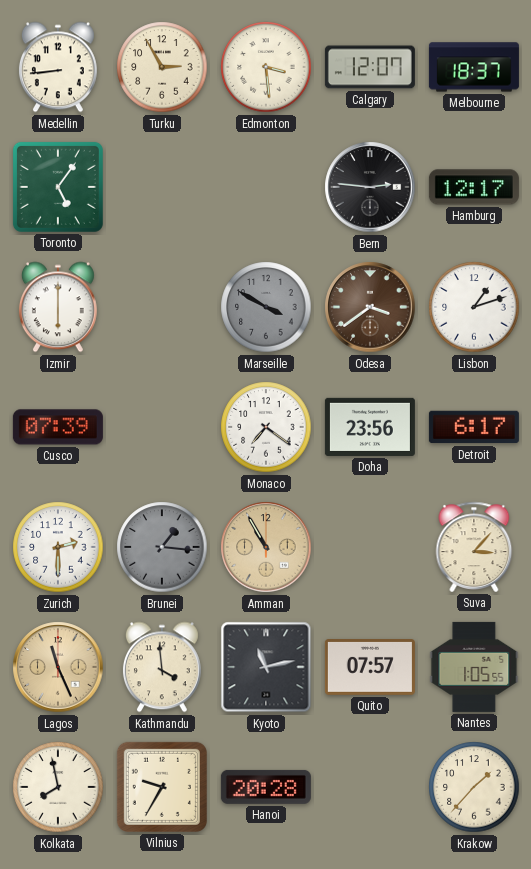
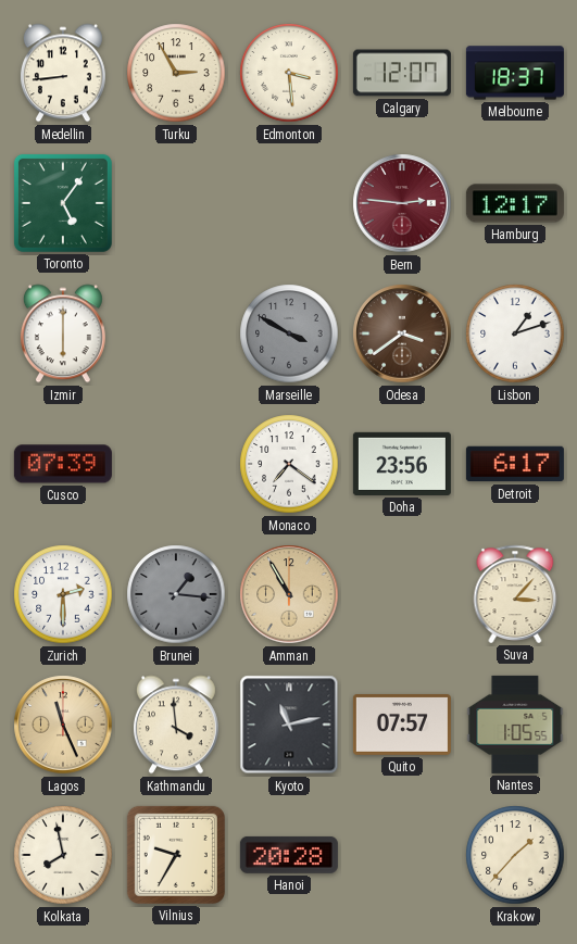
Bern dial: black -> burgundy (402, 203)
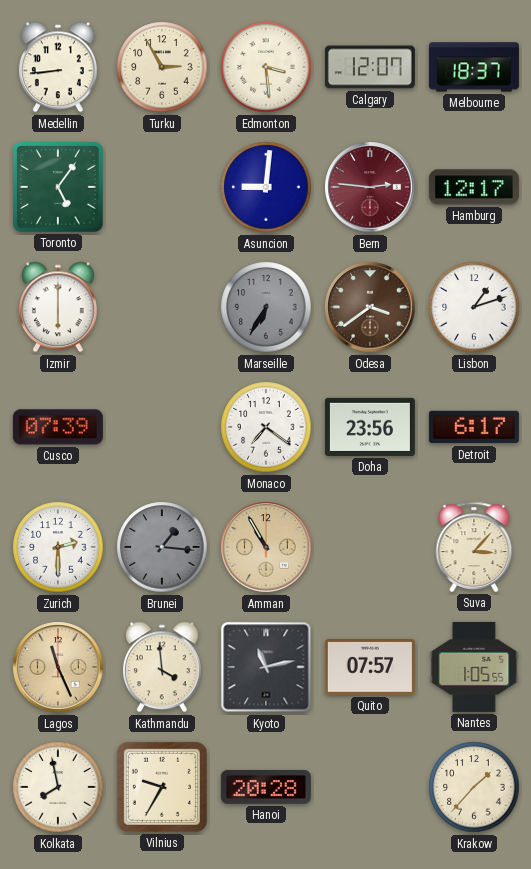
Asuncion: none -> 9:01 (266, 187)
Marseille: 3:50 -> 6:35 (266, 307)
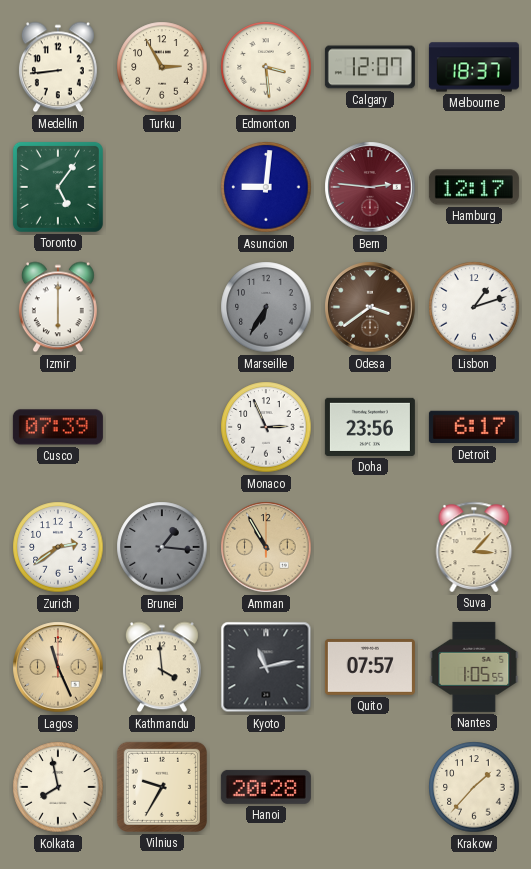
Monaco: 7:21 -> 2:56 (266, 427)
Zurich: 2:30 -> 2:39 (58, 547)
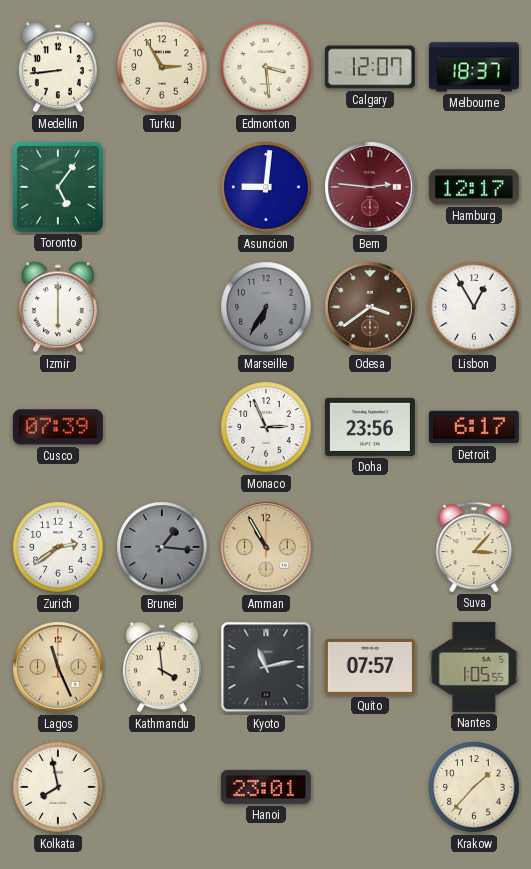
Lisbon: 1:12 -> 12:55 (474, 307)
Vilnius: 9:35 -> none (162, 787)
Hanoi: 20:28 -> 23:01 (266, 787)
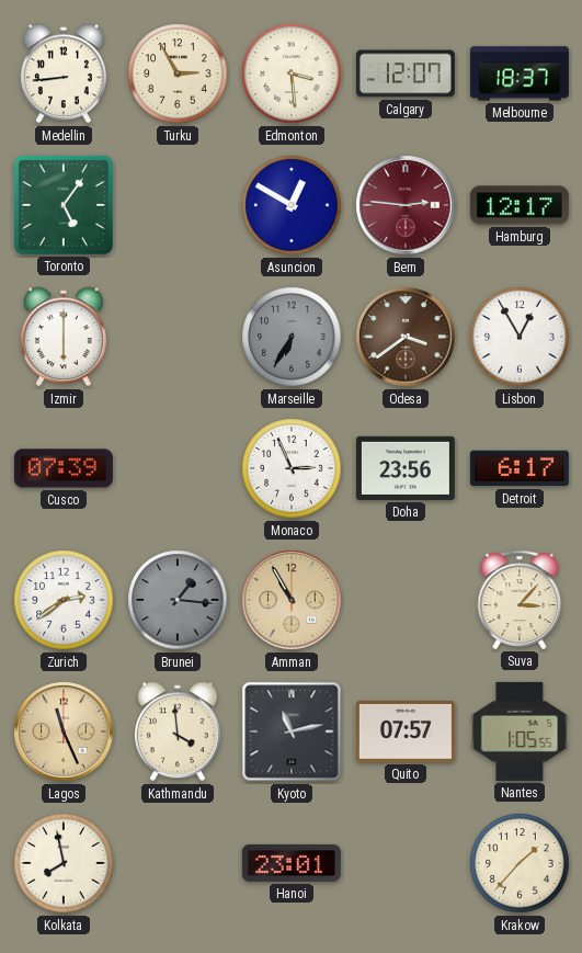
Asuncion: 9:01 -> 12:50 (292, 205)
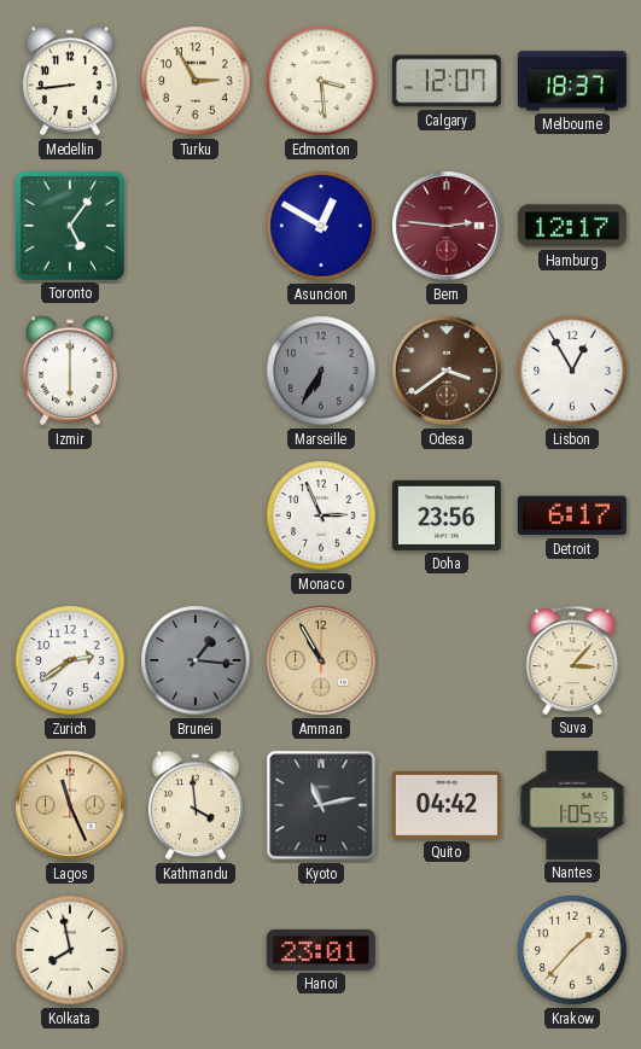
Cusco: 07:39 -> none (64, 468)
Quito: 07:57 -> 04:42 (447, 806)
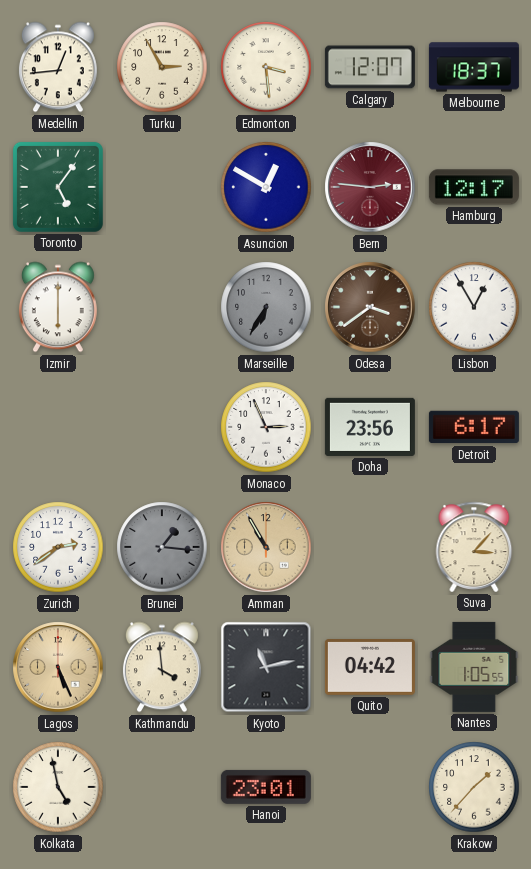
Medellin: 8:44 -> 12:44 (58, 67)
Lagos: 11:26 -> 5:26 (58, 667)
Kolkata: 7:58 -> 4:58 (58, 787)
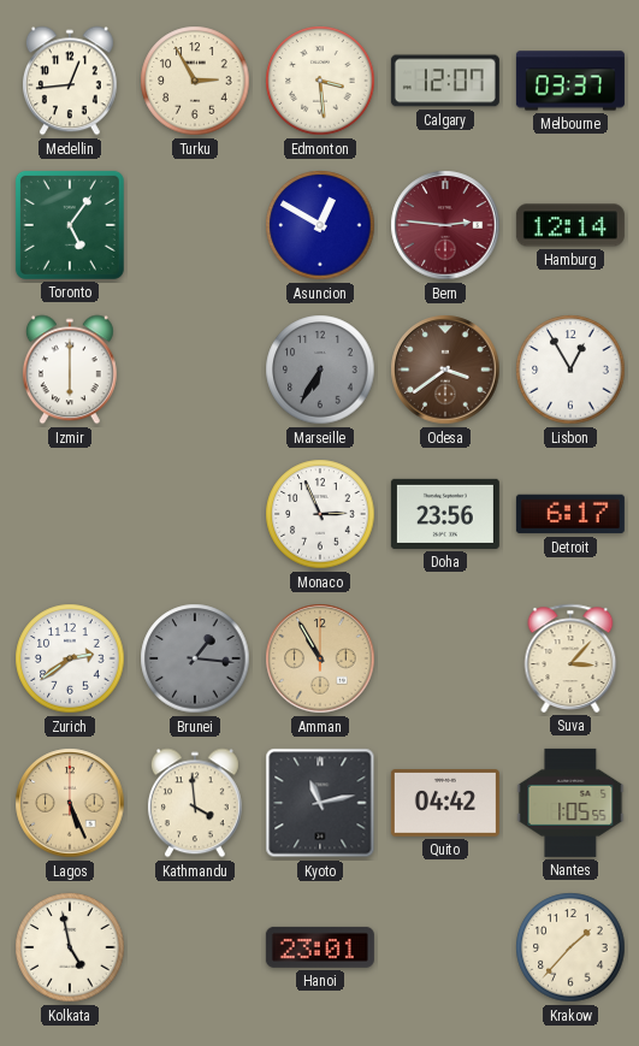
Melbourne: 18:37 -> 03:37 (570, 81)
Hamburg: 12:17 -> 12:14 (570, 225)
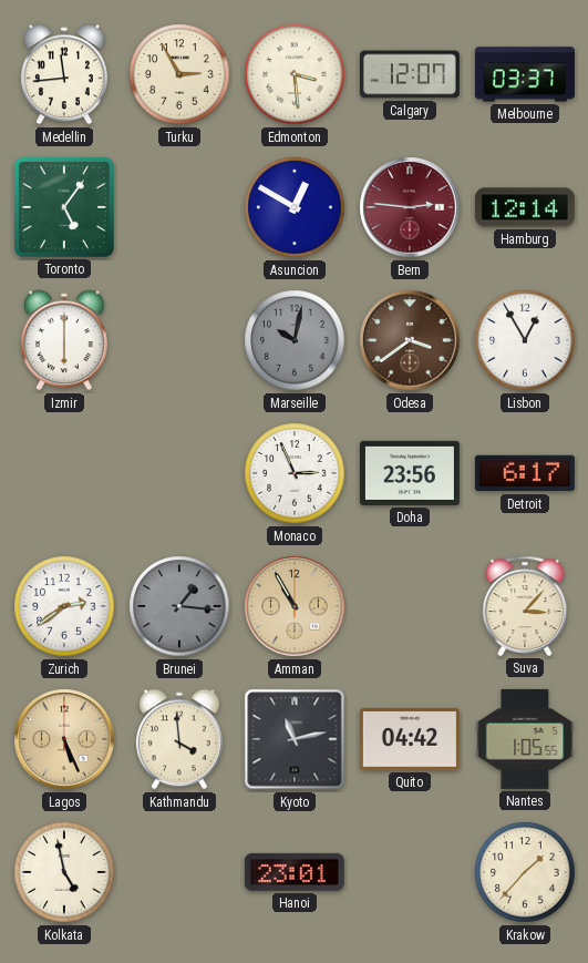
Medellin: 12:44 -> 11:44 (64, 74)
Marseille: 6:35 -> 10:02 (295, 340)
